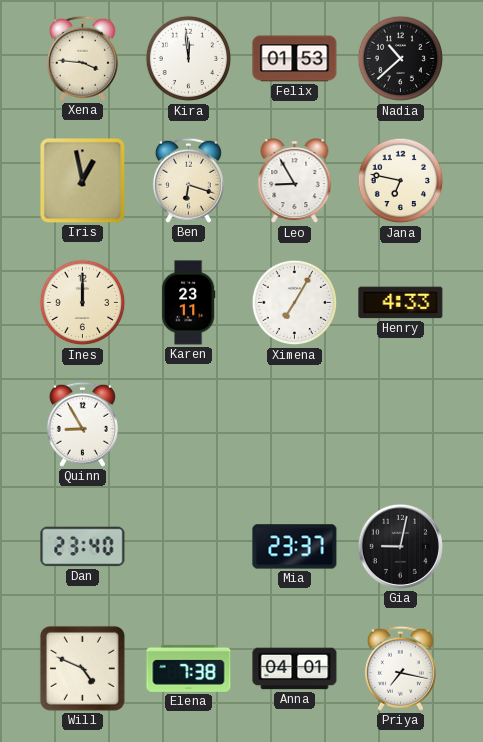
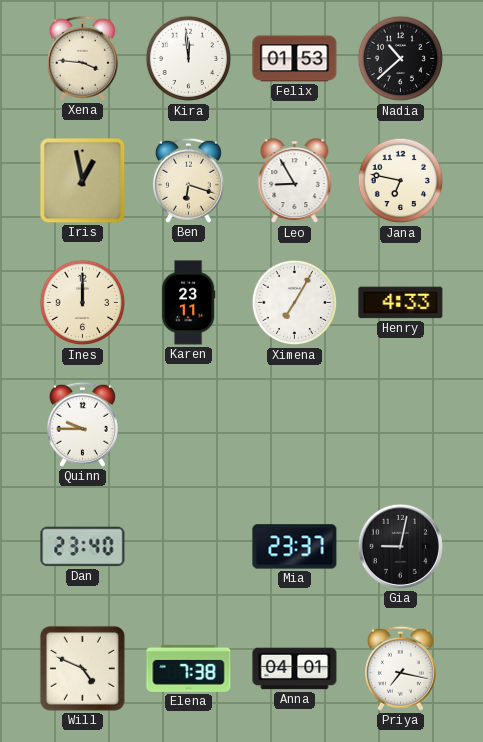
Quinn: 8:55 -> 9:45 (82, 424)
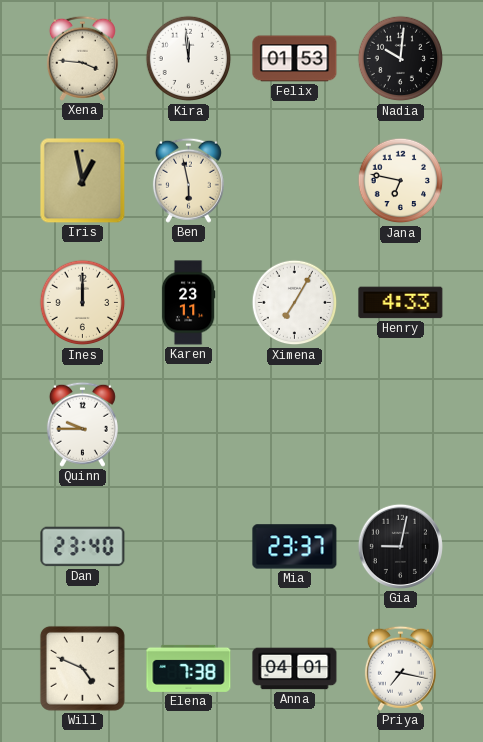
Nadia: 10:38 -> 10:01 (401, 59)
Ben: 6:18 -> 5:58 (188, 180)
Leo: 8:55 -> none (295, 181)
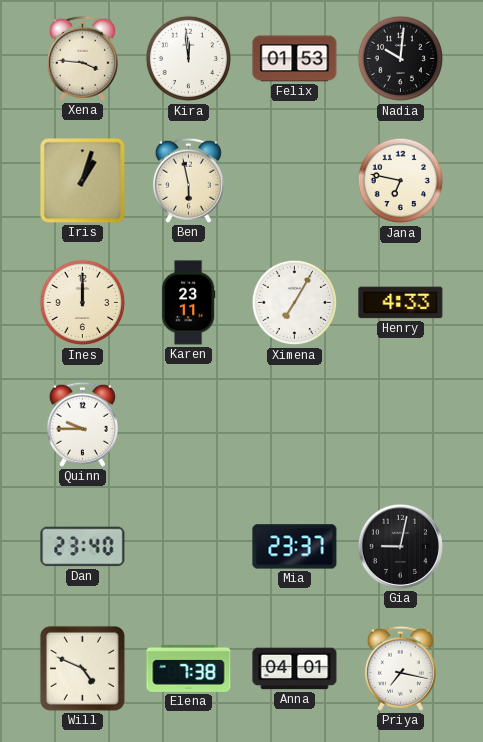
Iris: 12:58 -> 1:03 (83, 181)
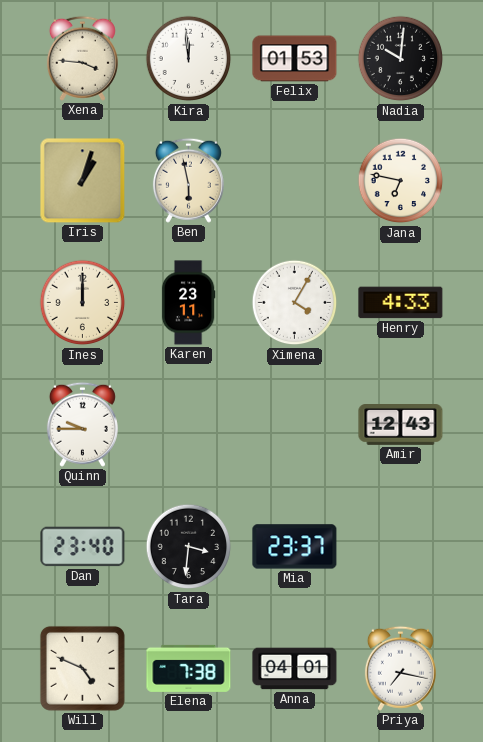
Ximena: 7:05 -> 4:05 (295, 303)
Amir: none -> 12:43 (401, 425)
Tara: none -> 3:31 (189, 547)
Gia: 9:02 -> none (400, 546)
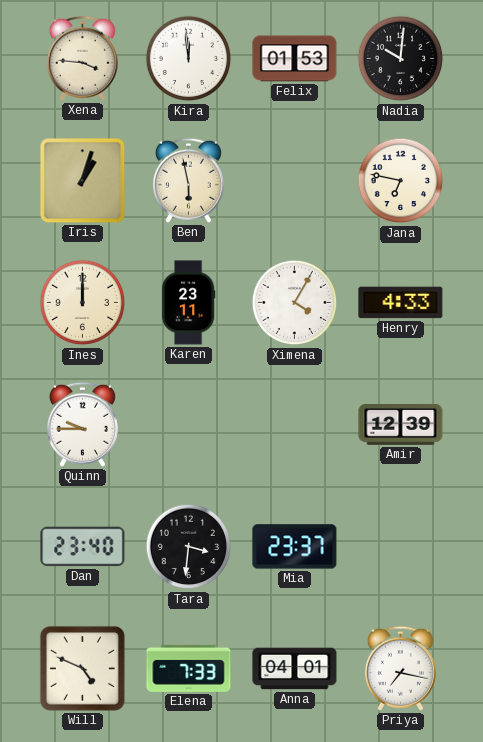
Amir: 12:43 -> 12:39 (401, 425)
Elena: 7:38 -> 7:33 (189, 668)
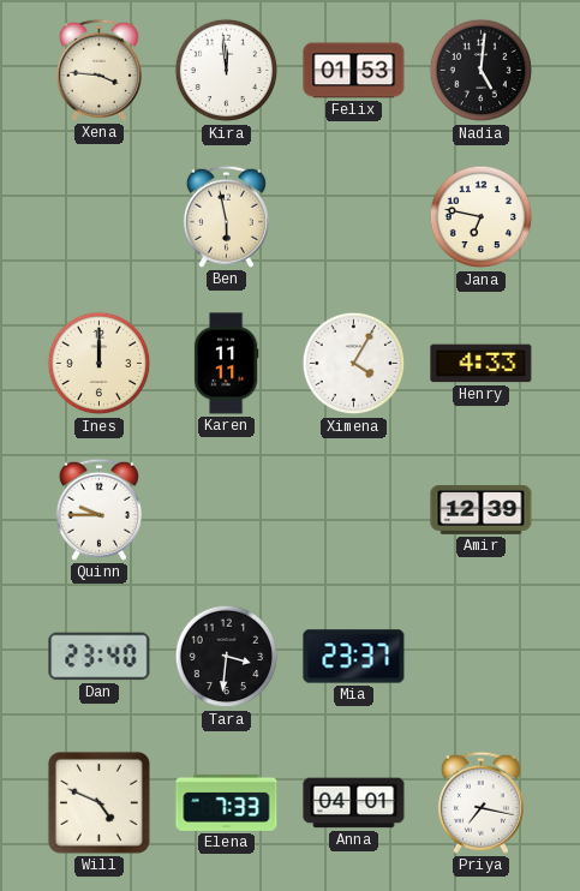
Nadia: 10:01 -> 5:01 (482, 71)
Iris: 1:03 -> none (83, 181)
Karen: 23:11 -> 11:11 (226, 364)
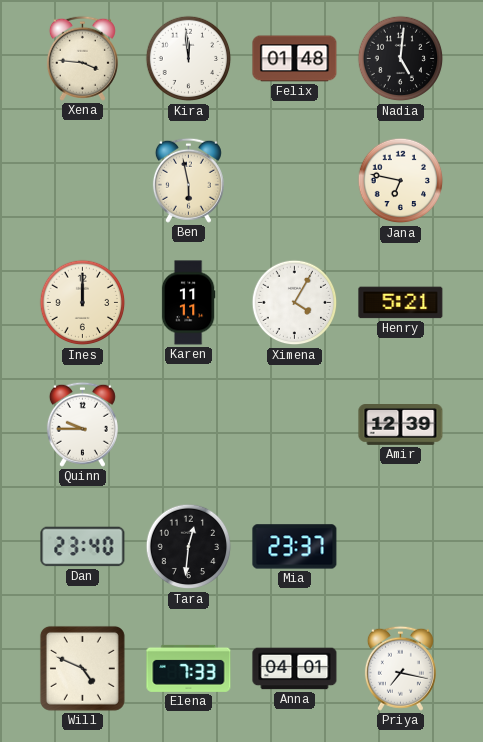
Felix: 01:53 -> 01:48 (295, 59)
Henry: 4:33 -> 5:21 (401, 303)
Tara: 3:31 -> 12:31 (189, 547)
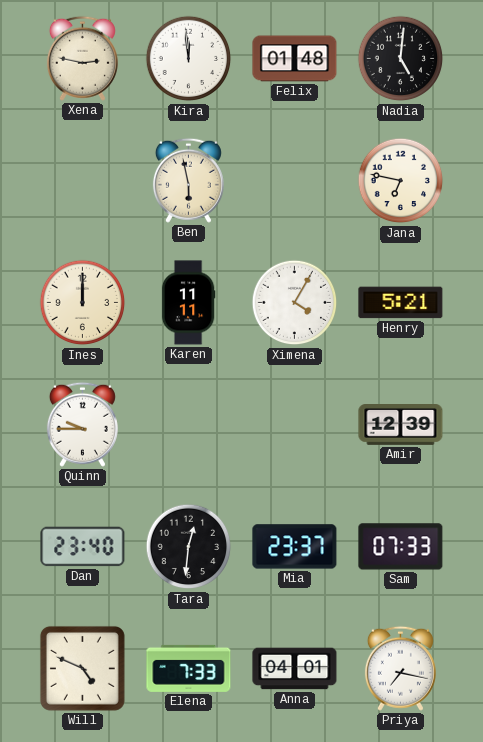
Xena: 3:46 -> 2:47 (82, 58)
Sam: none -> 07:33 (401, 547)
